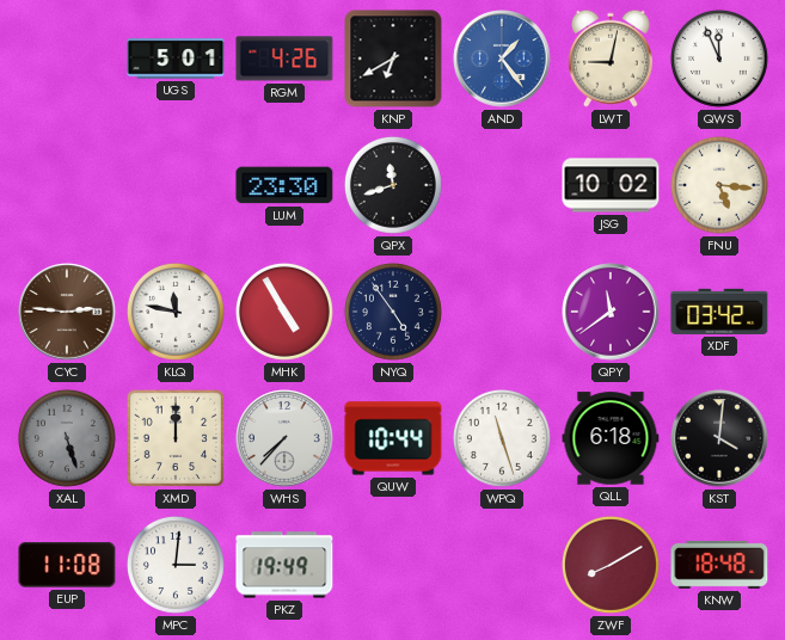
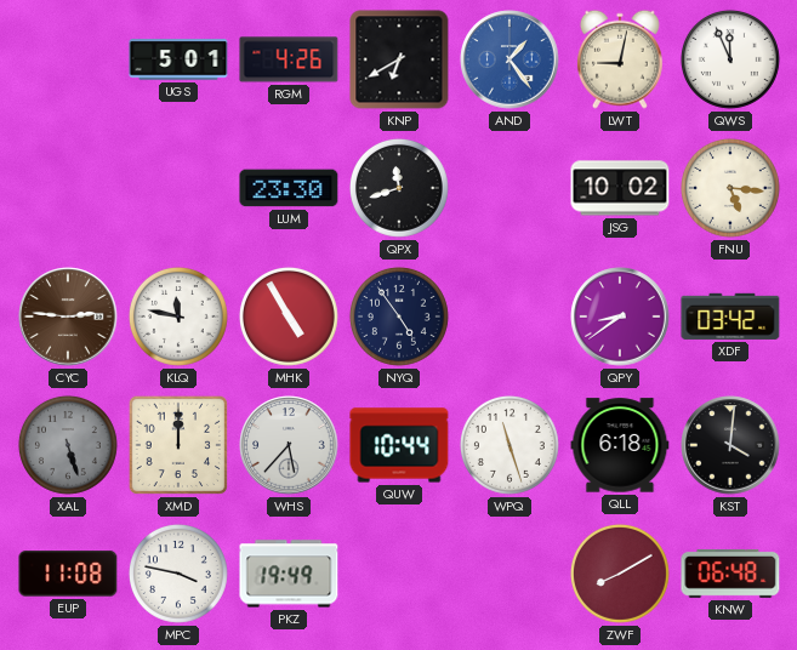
QPY: 11:39 -> 8:39 (620, 317)
WHS: 7:37 -> 5:37 (289, 445)
MPC: 3:01 -> 3:47 (178, 574)
KNW: 18:48 -> 06:48 (730, 574)
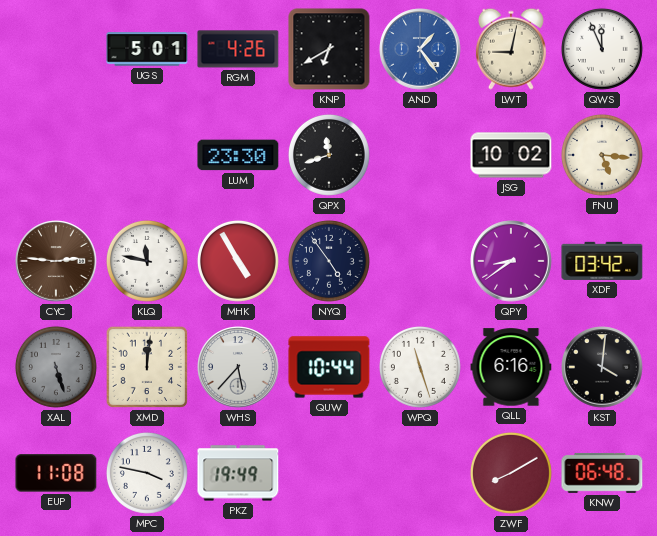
XMD: 12:00 -> 12:01 (147, 367)
QLL: 6:18 -> 6:16 (511, 367)
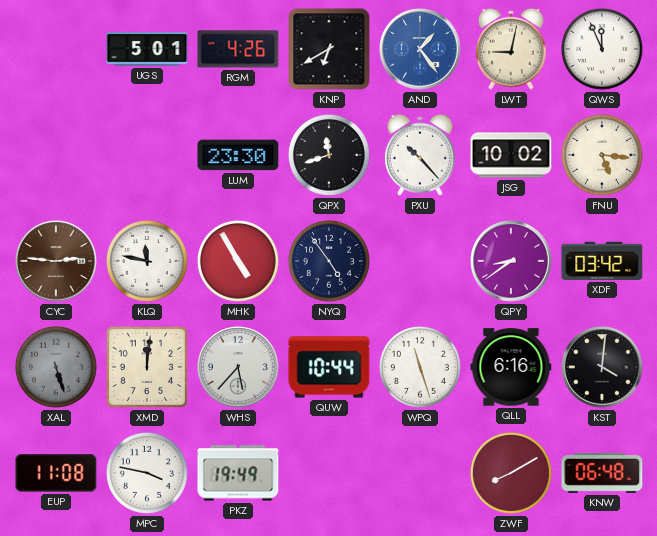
PXU: none -> 10:23 (420, 155)
